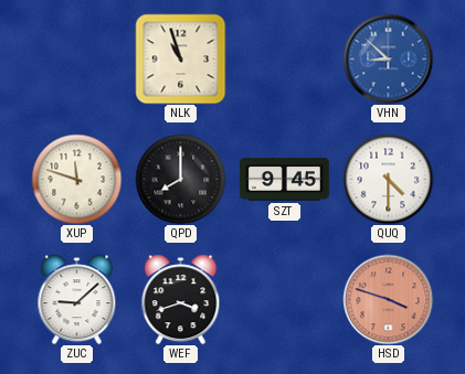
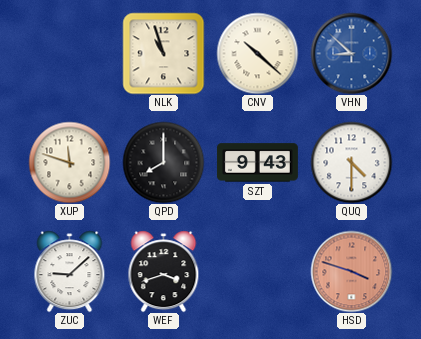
CNV: none -> 10:22 (257, 53)
SZT: 9:45 -> 9:43 (257, 163)
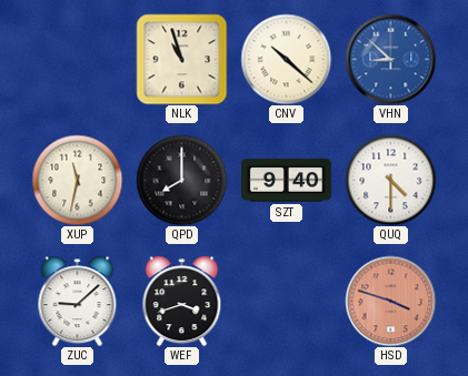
XUP: 11:48 -> 11:32 (77, 180)
SZT: 9:43 -> 9:40 (286, 181)
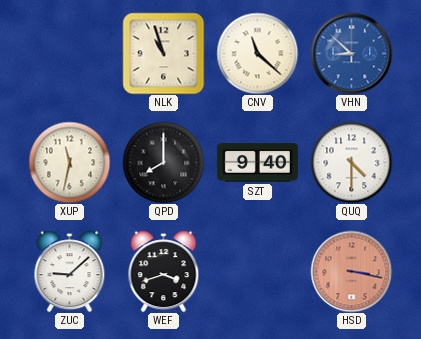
CNV: 10:22 -> 11:22 (257, 53)
HSD: 3:48 -> 3:17 (351, 271)
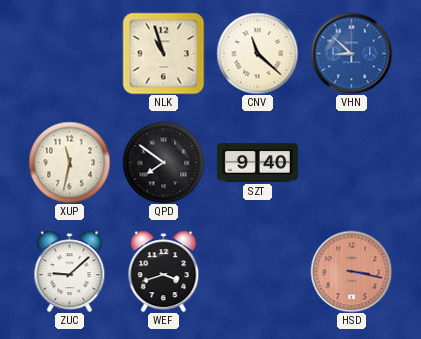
QPD: 8:00 -> 7:51 (163, 162)
QUQ: 4:30 -> none (351, 162)
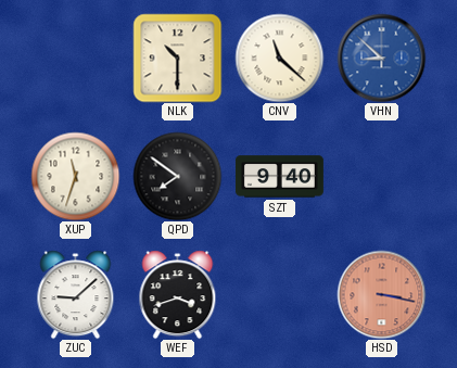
NLK: 10:57 -> 10:30 (177, 58)
XUP: 11:32 -> 11:33 (75, 176)
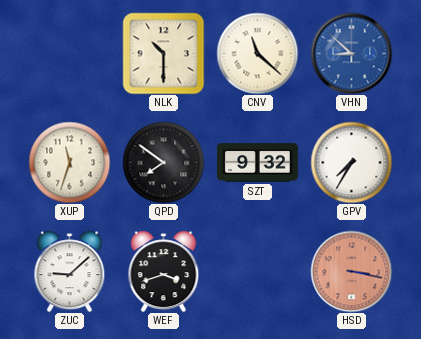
SZT: 9:40 -> 9:32 (257, 163)
GPV: none -> 7:35 (351, 162)
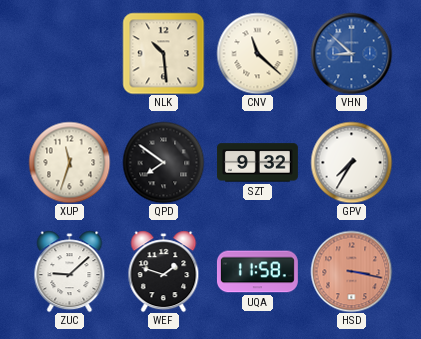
NLK: 10:30 -> 10:29 (163, 53)
WEF: 3:42 -> 1:48 (164, 271)
UQA: none -> 11:58 (257, 272)
